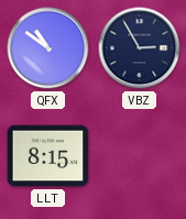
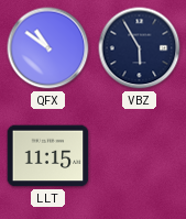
VBZ: 2:55 -> 5:55 (140, 48)
LLT: 8:15 -> 11:15 (48, 156)
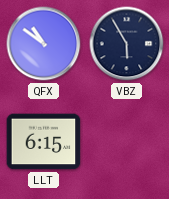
LLT: 11:15 -> 6:15 (44, 142)
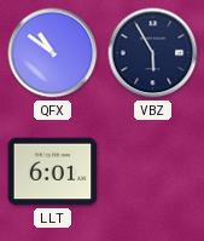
LLT: 6:15 -> 6:01 (53, 172)
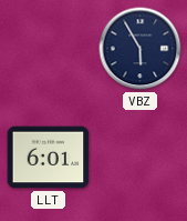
QFX: 10:51 -> none (53, 53)
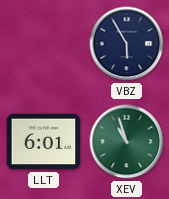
XEV: none -> 10:57 (127, 142)
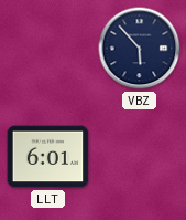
VBZ: 5:55 -> 5:53 (140, 49)
XEV: 10:57 -> none (127, 142)
